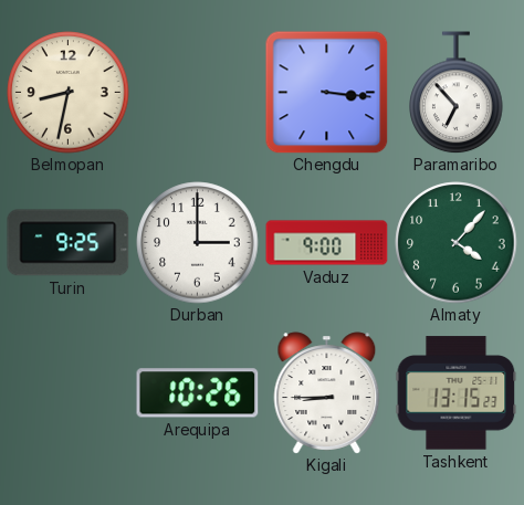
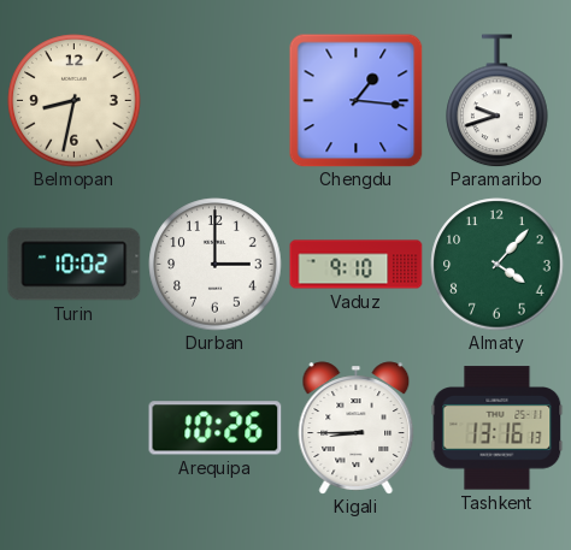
Chengdu: 3:16 -> 1:16 (355, 100)
Paramaribo: 6:53 -> 9:42 (498, 101)
Turin: 9:25 -> 10:02 (75, 265)
Vaduz: 9:00 -> 9:10 (357, 265)
Tashkent: 13:15 -> 13:16 (498, 428)
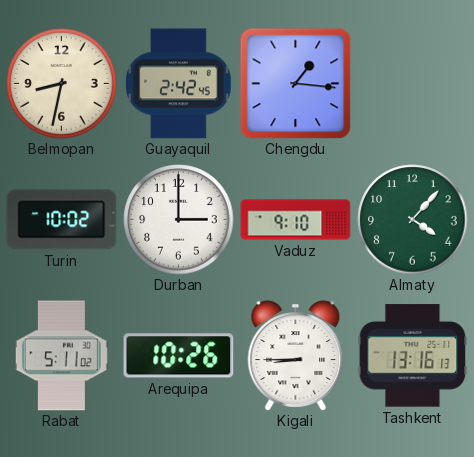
Guayaquil: none -> 2:42 (179, 84)
Paramaribo: 9:42 -> none (498, 101)
Rabat: none -> 5:11 (61, 356)
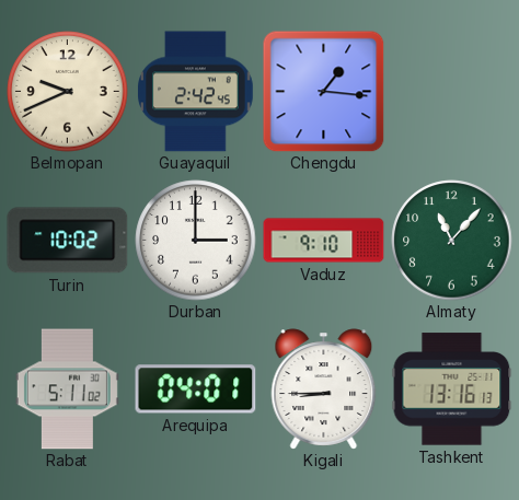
Belmopan: 8:32 -> 9:41 (68, 92)
Almaty: 4:07 -> 11:07 (452, 241)
Arequipa: 10:26 -> 04:01 (196, 389)
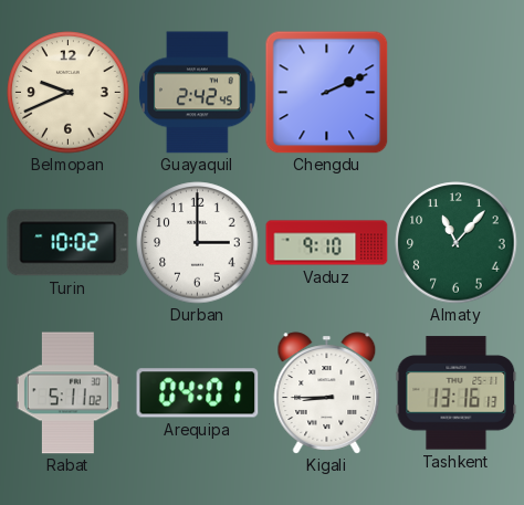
Chengdu: 1:16 -> 2:11 (326, 92)
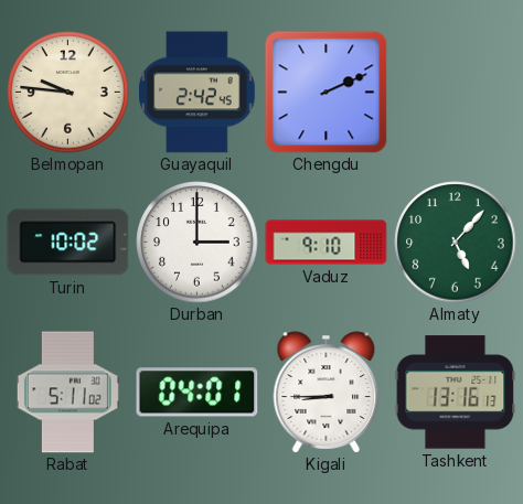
Belmopan: 9:41 -> 9:46 (68, 93)
Almaty: 11:07 -> 5:07 (456, 243)
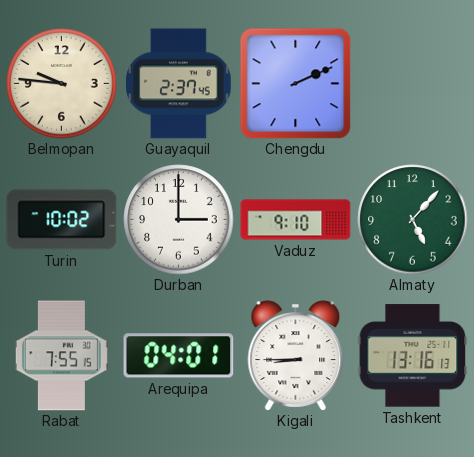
Guayaquil: 2:42 -> 2:37 (179, 84)
Rabat: 5:11 -> 7:55 (61, 356)
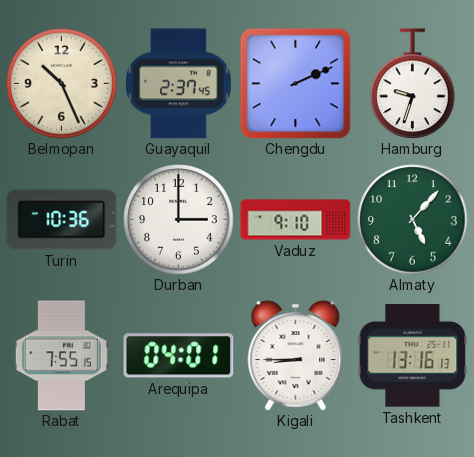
Belmopan: 9:46 -> 10:26 (62, 84)
Hamburg: none -> 9:33 (413, 84)
Turin: 10:02 -> 10:36 (62, 220)
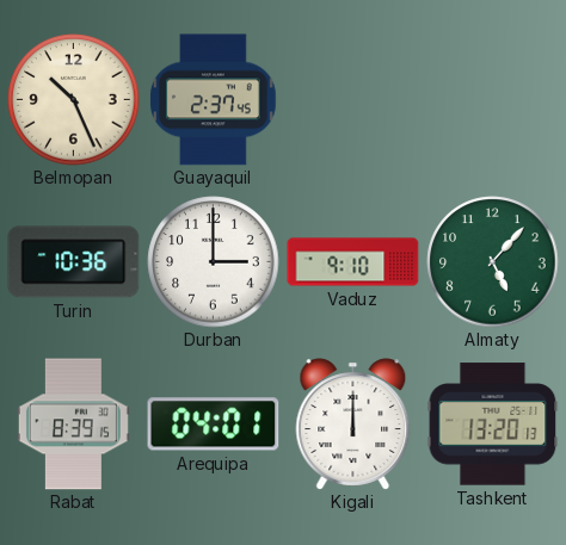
Chengdu: 2:11 -> none (295, 83)
Hamburg: 9:33 -> none (413, 84)
Rabat: 7:55 -> 8:39 (73, 425)
Kigali: 8:45 -> 12:00 (353, 425)
Tashkent: 13:16 -> 13:20 (493, 425)
